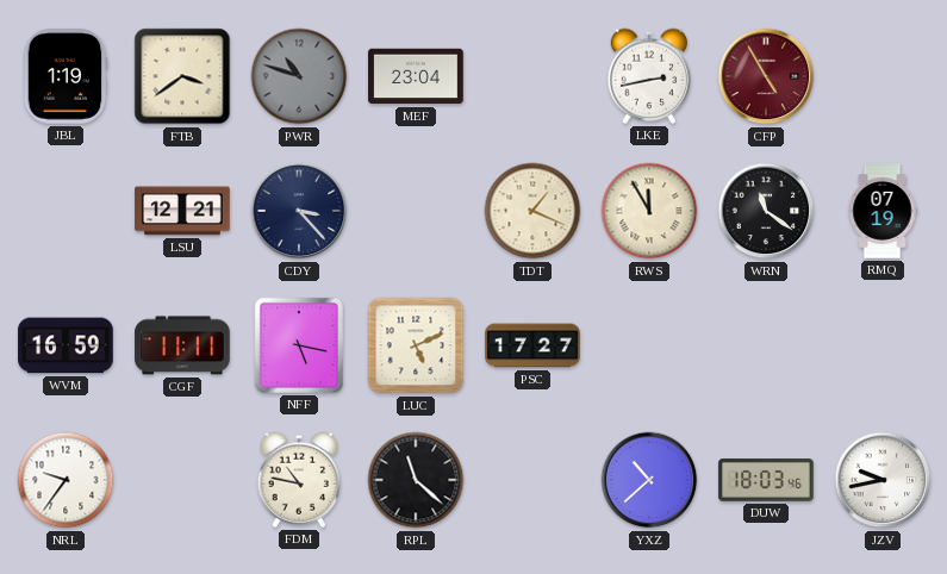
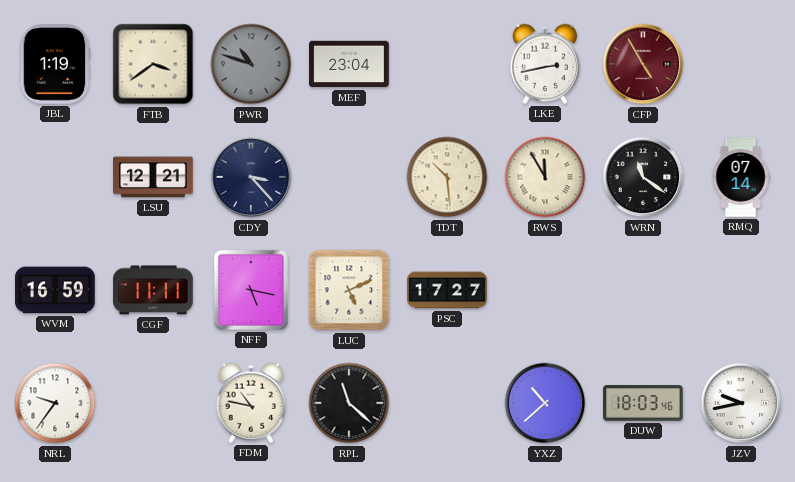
TDT: 1:19 -> 10:29 (447, 177)
RMQ: 07:19 -> 07:14 (741, 177)
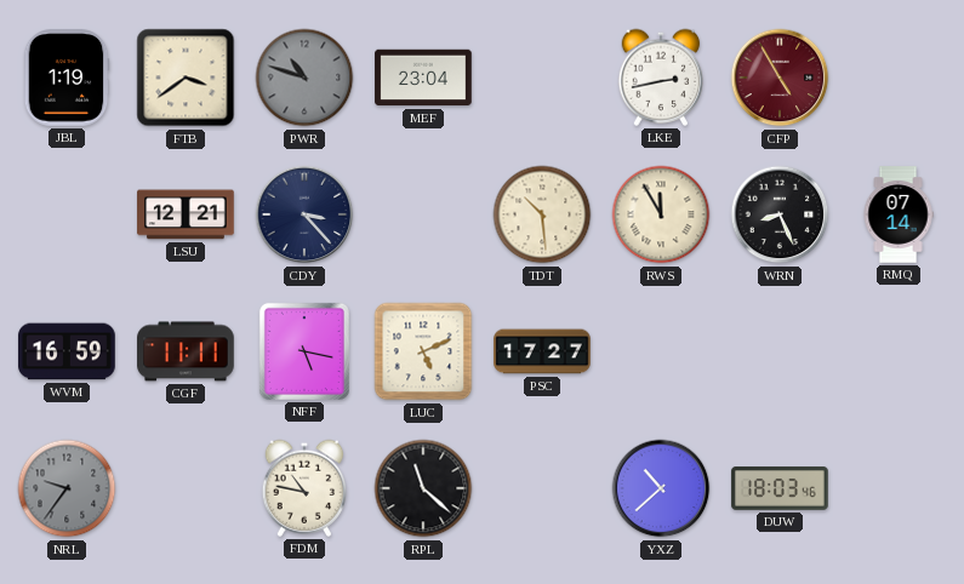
WRN: 11:21 -> 8:26 (780, 214)
NRL dial: white -> grey (67, 488)
JZV: 9:43 -> none (741, 403)
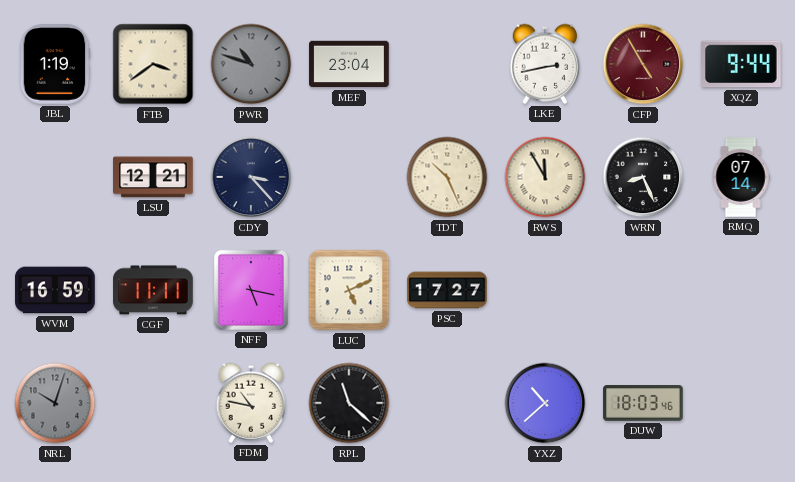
XQZ: none -> 9:44 (742, 64)
TDT: 10:29 -> 10:26 (447, 177)
NRL: 9:36 -> 10:03 (55, 403)
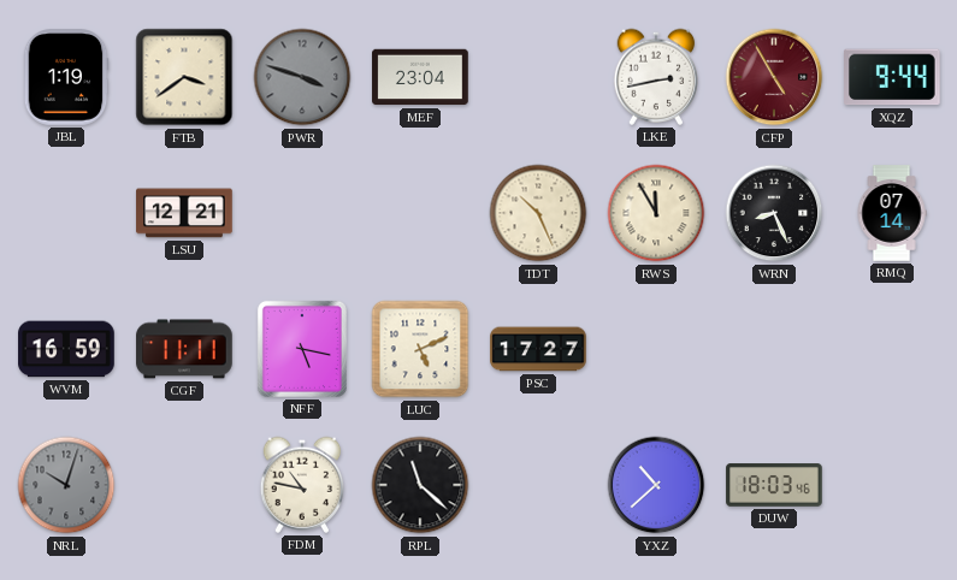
PWR: 10:48 -> 3:48 (302, 77)
CDY: 3:23 -> none (251, 177)
